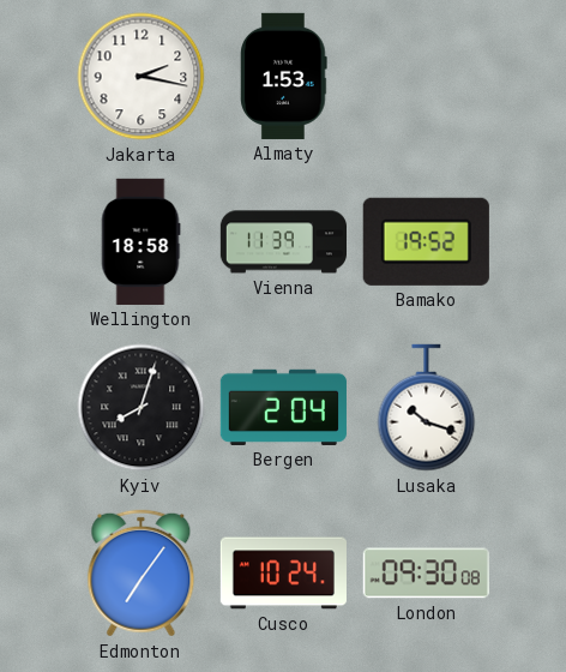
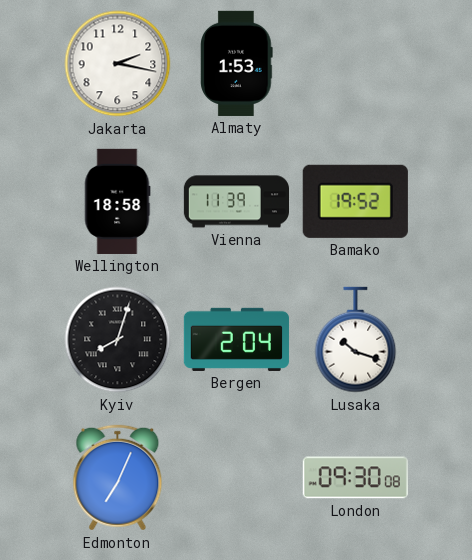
Edmonton: 7:06 -> 7:04 (118, 478)
Cusco: 10:24 -> none (283, 574)
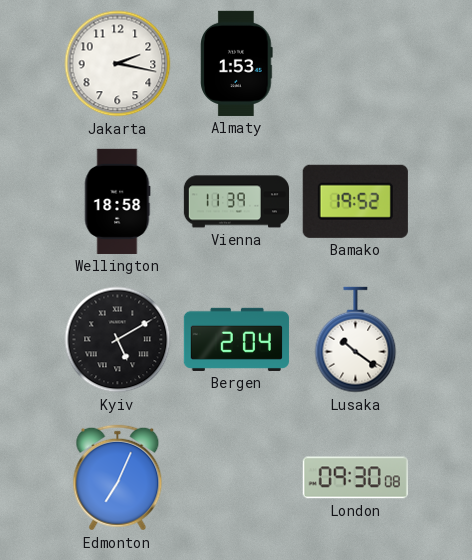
Kyiv: 8:03 -> 5:10 (118, 340)
Lusaka: 10:18 -> 10:21 (356, 340)
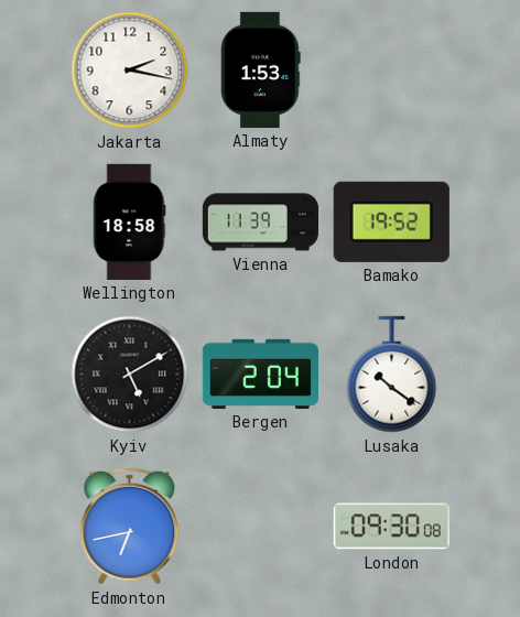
Edmonton: 7:04 -> 6:43 (130, 527)
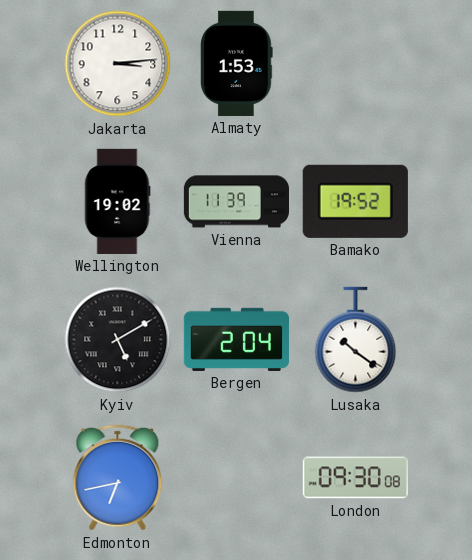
Jakarta: 2:17 -> 3:14 (118, 64)
Wellington: 18:58 -> 19:02 (117, 201)
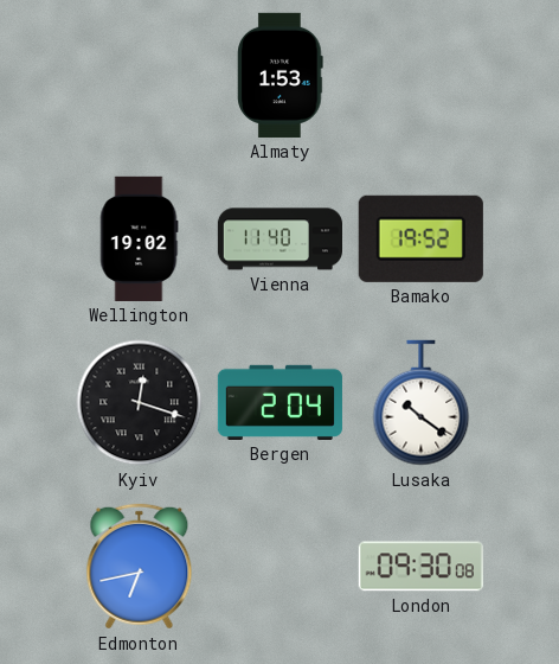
Jakarta: 3:14 -> none (118, 64)
Vienna: 11:39 -> 11:40 (279, 240)
Kyiv: 5:10 -> 12:18 (140, 403)
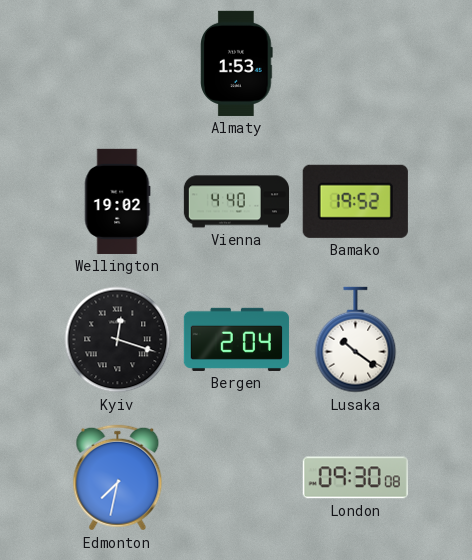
Vienna: 11:40 -> 4:40 (236, 202)
Edmonton: 6:43 -> 7:32 (118, 478)
